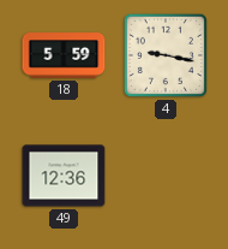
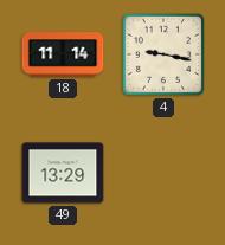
18: 5:59 -> 11:14 (63, 54)
49: 12:36 -> 13:29 (63, 173)
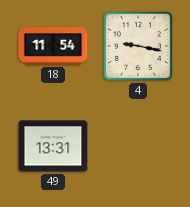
18: 11:14 -> 11:54 (53, 46)
49: 13:29 -> 13:31 (53, 146)
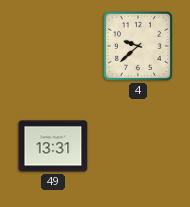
18: 11:54 -> none (53, 46)
4: 9:17 -> 9:38 (138, 46)
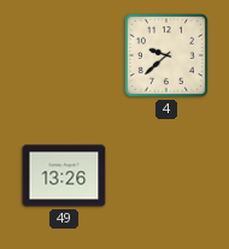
49: 13:31 -> 13:26 (64, 176)
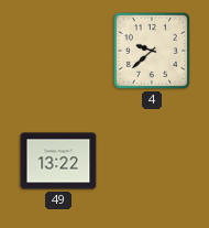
49: 13:26 -> 13:22 (58, 161)
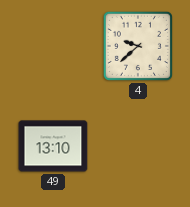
49: 13:22 -> 13:10 (53, 146)
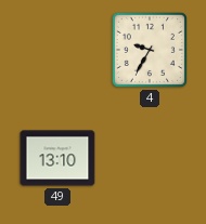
4: 9:38 -> 9:35 (150, 50)
